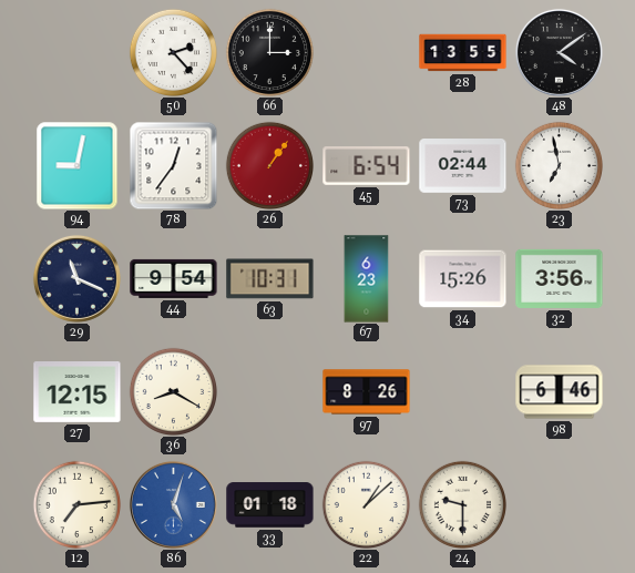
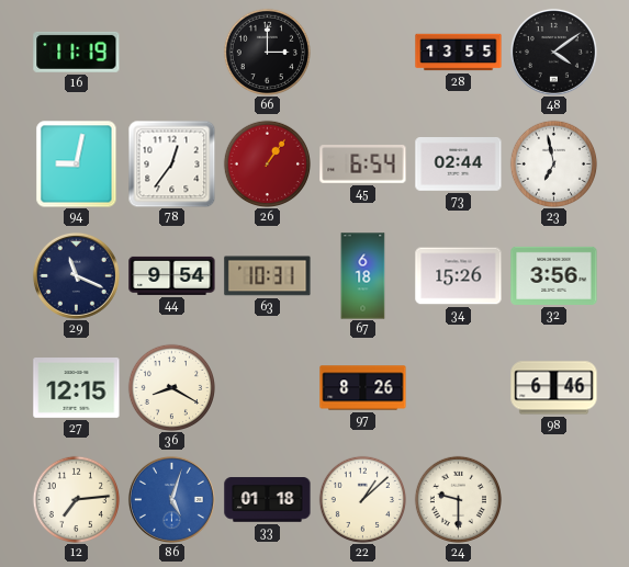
16: none -> 11:19 (77, 52)
50: 2:23 -> none (173, 52)
67: 6:23 -> 6:18 (363, 276)
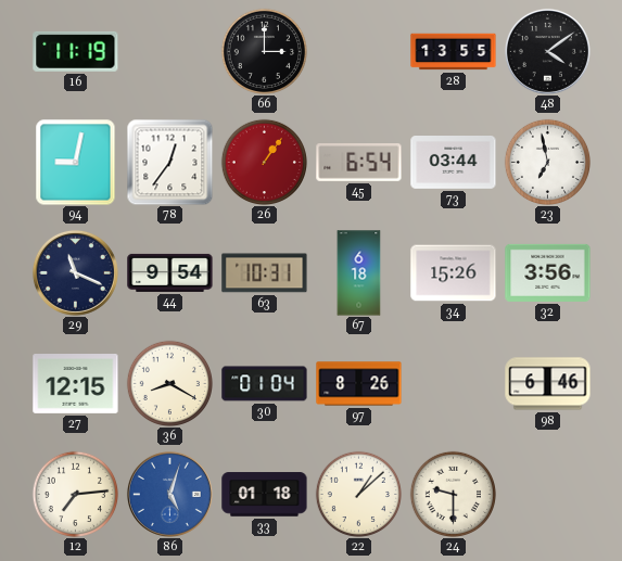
73: 02:44 -> 03:44 (454, 163)
30: none -> 01:04 (265, 384)
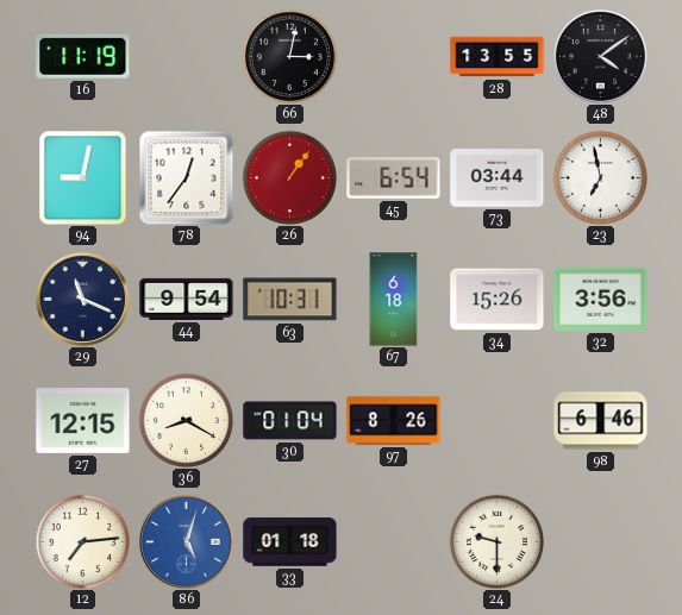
66: 3:00 -> 3:02 (289, 56)
22: 1:08 -> none (358, 494)
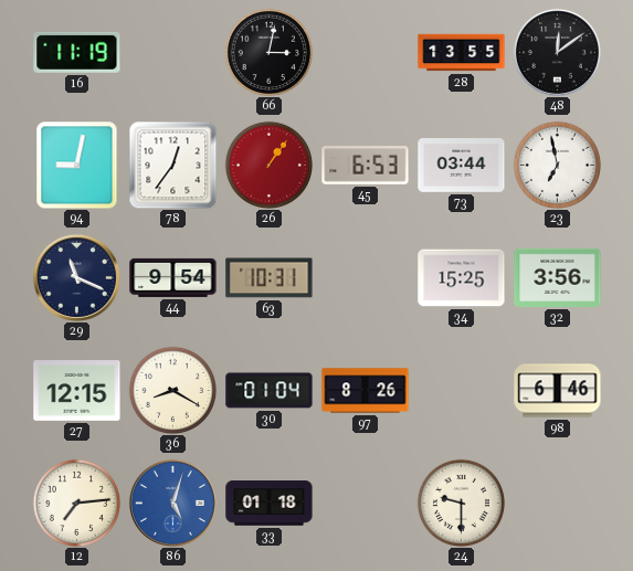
48: 4:09 -> 12:09 (557, 52)
45: 6:54 -> 6:53 (366, 166)
67: 6:18 -> none (394, 300)
34: 15:26 -> 15:25 (462, 278)
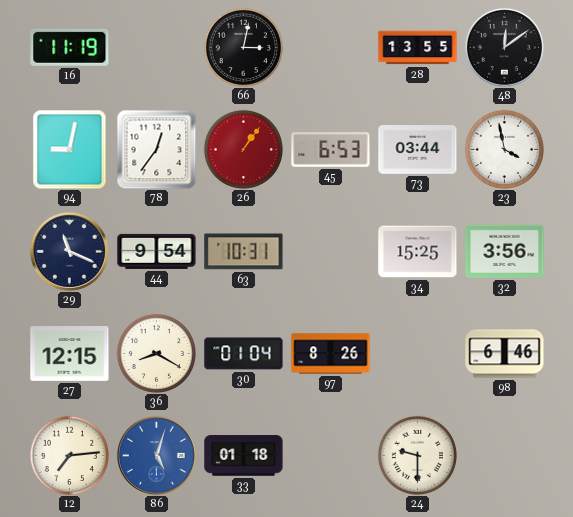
23: 6:58 -> 3:58 (504, 149)
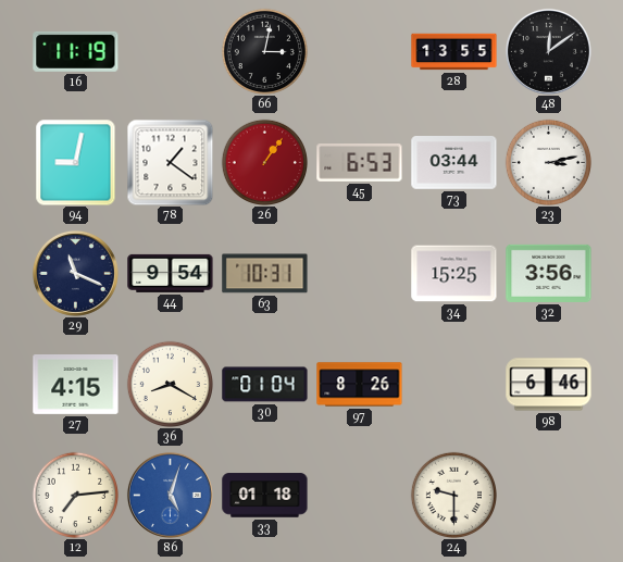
78: 12:36 -> 1:21 (170, 162)
23: 3:58 -> 3:13 (548, 162)
27: 12:15 -> 4:15 (76, 385)
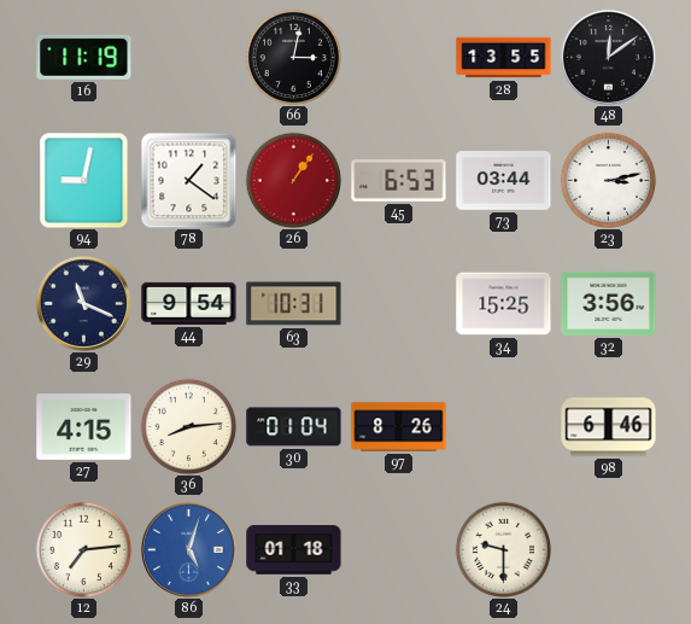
36: 8:20 -> 8:14 (188, 426)
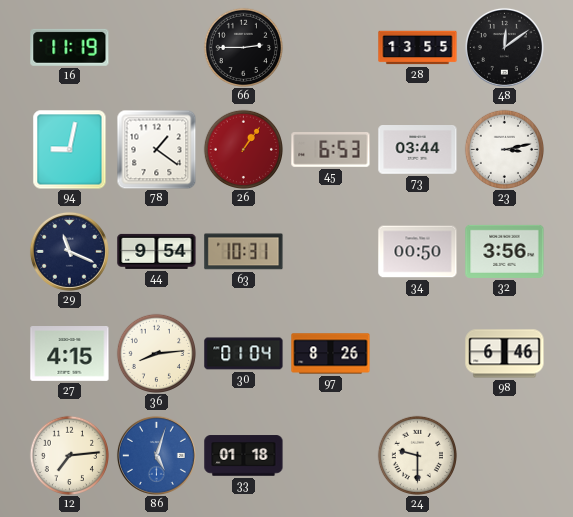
66: 3:02 -> 2:45 (243, 47)
34: 15:25 -> 00:50 (418, 252)
